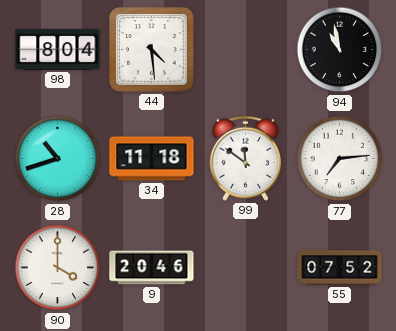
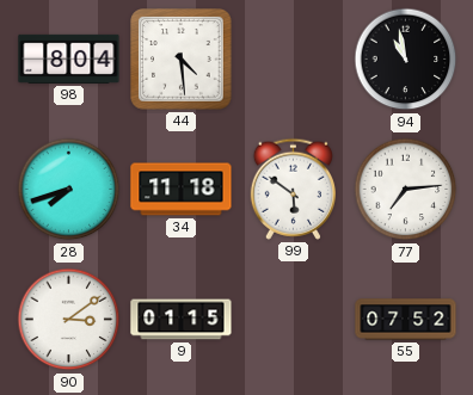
28: 10:42 -> 7:42 (69, 190)
99: 11:51 -> 5:51 (293, 189)
90: 4:00 -> 3:09 (69, 320)
9: 20:46 -> 01:15 (182, 320)
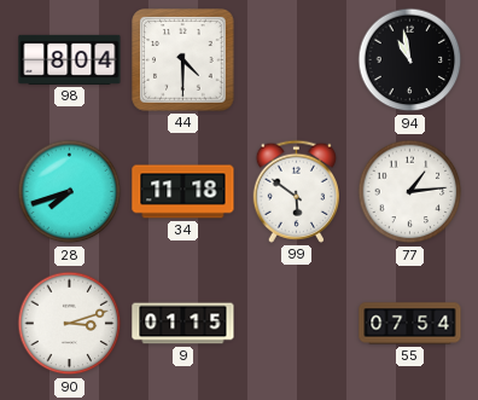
44: 4:29 -> 4:30 (183, 60)
77: 7:14 -> 1:14 (410, 192)
90: 3:09 -> 3:12 (70, 324)
55: 07:52 -> 07:54 (410, 324)
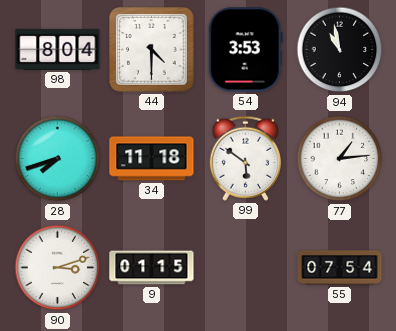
54: none -> 3:53 (245, 50)
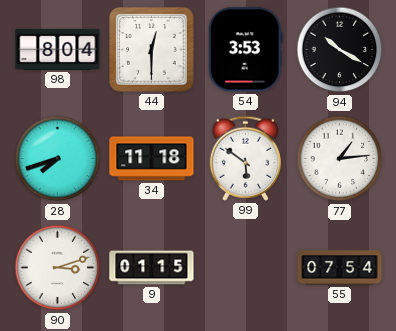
44: 4:30 -> 12:30 (152, 50)
94: 10:58 -> 10:20 (340, 50)
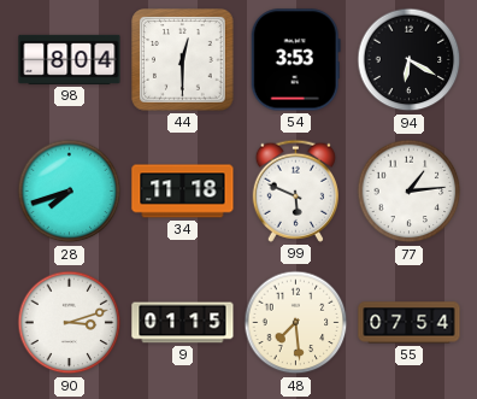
94: 10:20 -> 6:20 (410, 60)
99: 5:51 -> 5:49 (295, 190)
48: none -> 7:29 (296, 323)
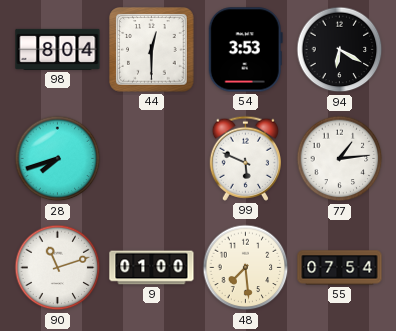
34: 11:18 -> none (183, 192)
90: 3:12 -> 11:12 (58, 268)
9: 01:15 -> 01:00 (152, 268)
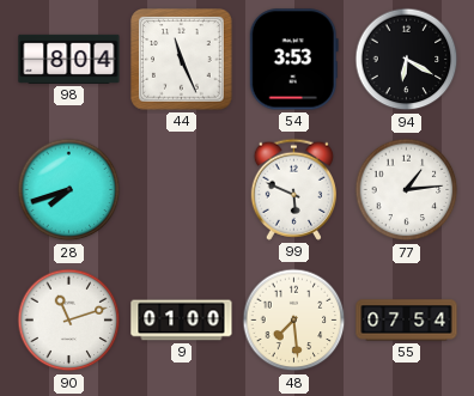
44: 12:30 -> 11:26 (182, 60)
